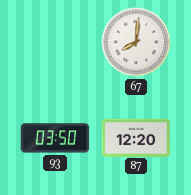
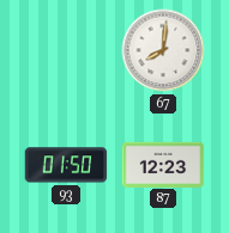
93: 03:50 -> 01:50 (66, 165)
87: 12:20 -> 12:23 (163, 164)
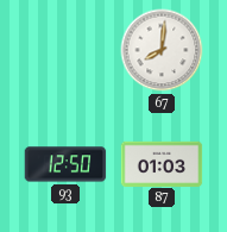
93: 01:50 -> 12:50 (65, 164)
87: 12:23 -> 01:03 (162, 163)
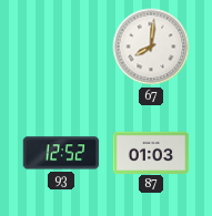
93: 12:50 -> 12:52 (61, 153)
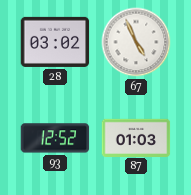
28: none -> 03:02 (55, 42)
67: 8:01 -> 4:56 (136, 42)
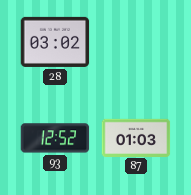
67: 4:56 -> none (136, 42)
